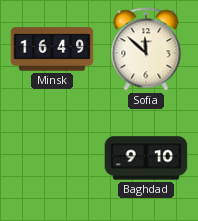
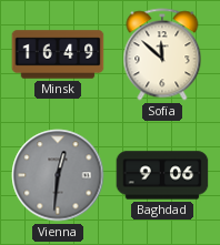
Vienna: none -> 12:31 (58, 175)
Baghdad: 9:10 -> 9:06 (162, 175)
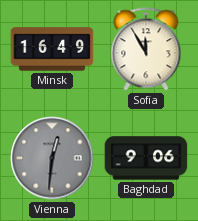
Sofia: 11:52 -> 11:55 (146, 49)
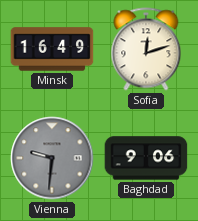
Sofia: 11:55 -> 12:12 (146, 49)
Vienna: 12:31 -> 9:31 (52, 158)
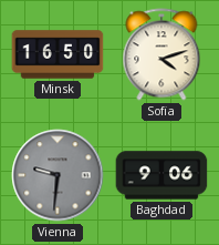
Minsk: 16:49 -> 16:50 (58, 54)
Sofia: 12:12 -> 4:12 (161, 54)
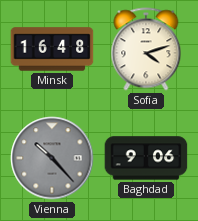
Minsk: 16:50 -> 16:48 (52, 49)
Vienna: 9:31 -> 10:23 (52, 158)
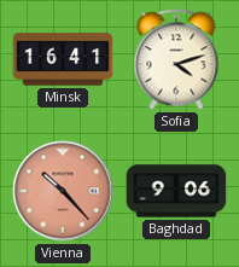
Minsk: 16:48 -> 16:41 (63, 59)
Vienna dial: grey -> salmon (63, 191)
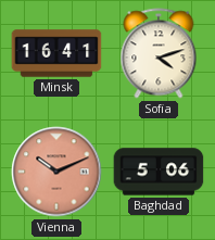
Vienna: 10:23 -> 10:11 (56, 172)
Baghdad: 9:06 -> 5:06 (159, 172)
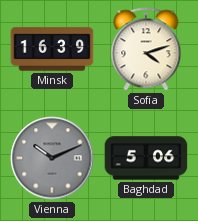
Minsk: 16:41 -> 16:39 (52, 49)
Vienna dial: salmon -> grey (52, 158)
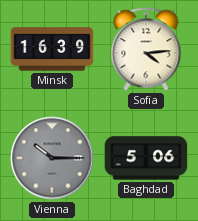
Sofia: 4:12 -> 4:14 (146, 49)
Vienna: 10:11 -> 10:15 (52, 158)
